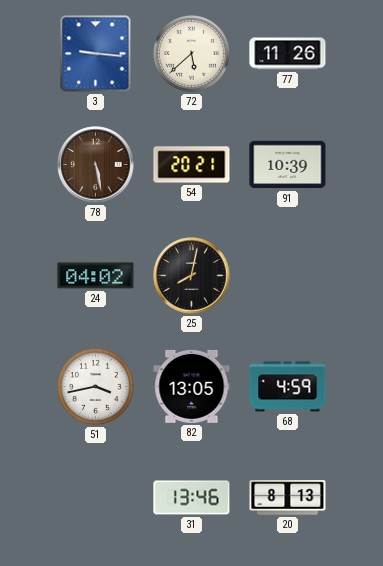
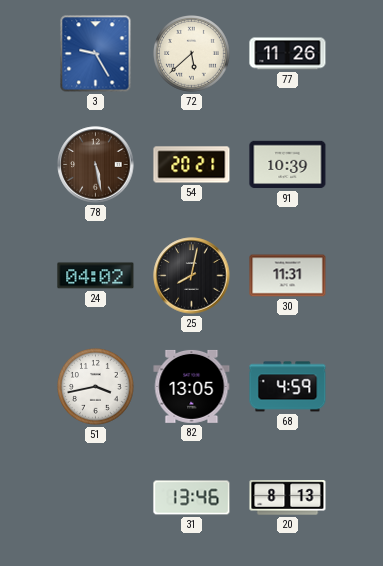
3: 9:16 -> 9:25 (96, 54)
30: none -> 11:31 (288, 276)
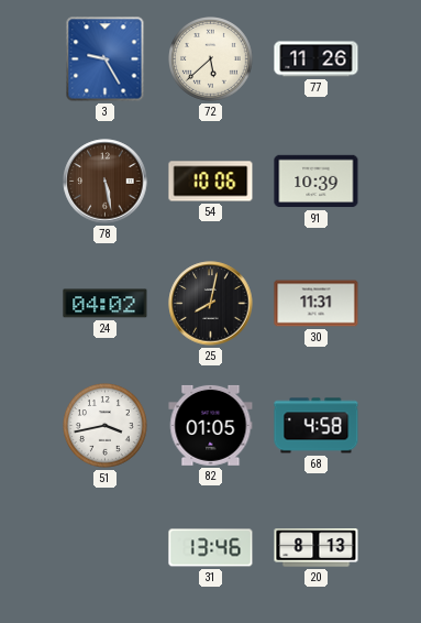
54: 20:21 -> 10:06 (211, 182)
82: 13:05 -> 01:05 (211, 425)
68: 4:59 -> 4:58 (317, 426)
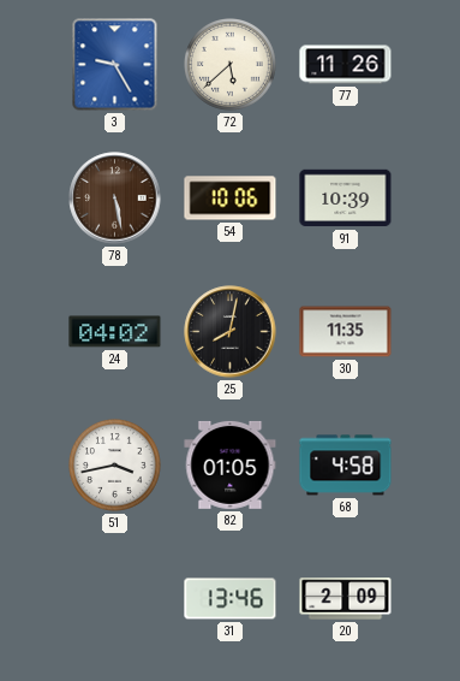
30: 11:31 -> 11:35 (346, 332)
20: 8:13 -> 2:09 (346, 599)
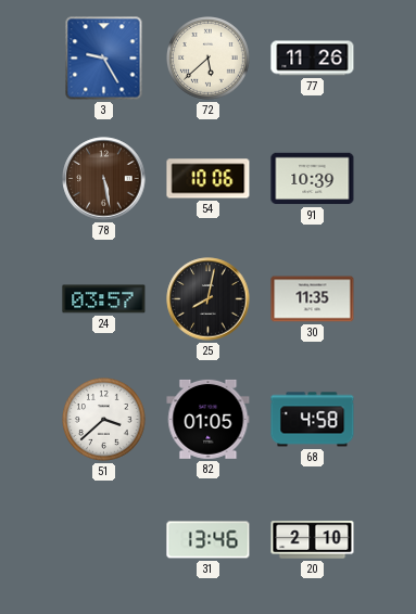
24: 04:02 -> 03:57 (104, 299)
51: 3:43 -> 3:38 (104, 420)
20: 2:09 -> 2:10 (313, 540)
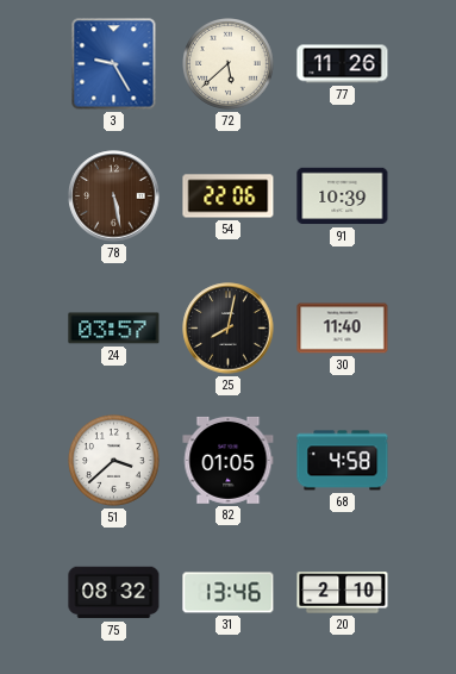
54: 10:06 -> 22:06 (229, 196)
30: 11:35 -> 11:40 (343, 329)
75: none -> 08:32 (114, 593)
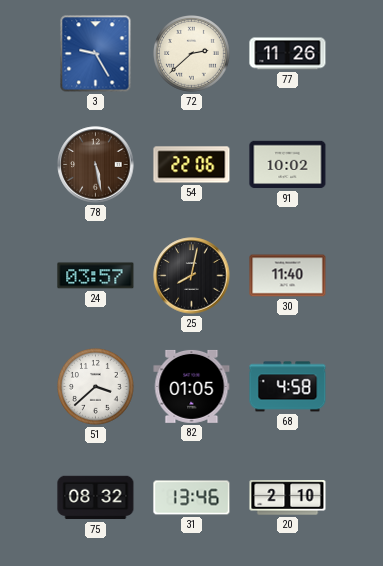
72: 5:38 -> 2:38 (192, 54)
91: 10:39 -> 10:02 (288, 165)
